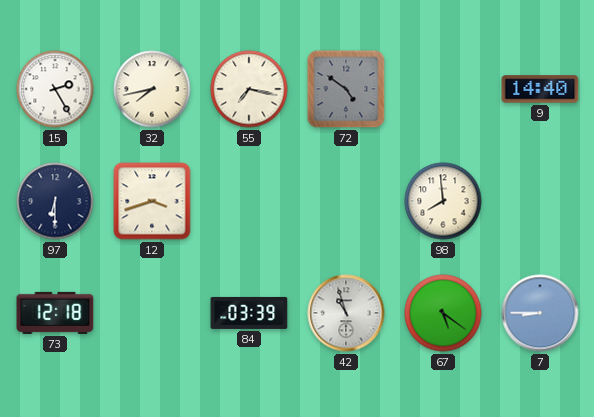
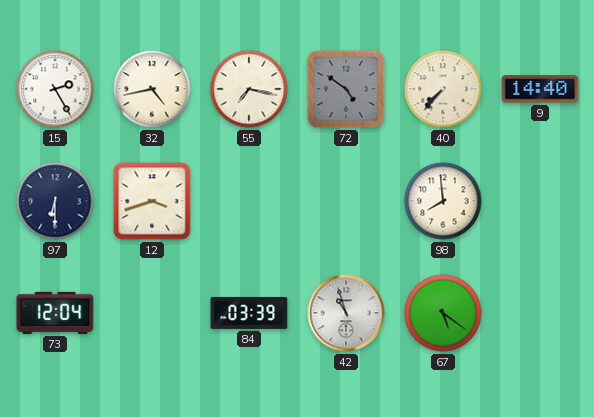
32: 7:43 -> 4:43 (152, 89)
40: none -> 7:37 (443, 89)
73: 12:18 -> 12:04 (55, 313)
7: 8:45 -> none (540, 313)
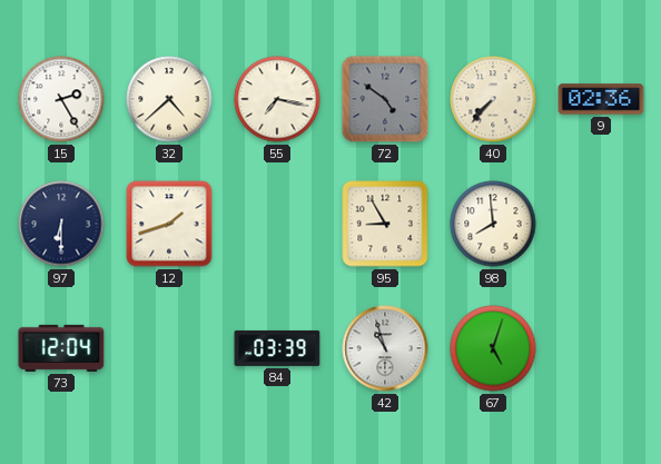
32: 4:43 -> 4:38 (169, 99)
9: 14:40 -> 02:36 (601, 99)
12: 3:42 -> 1:42 (169, 224)
95: none -> 8:55 (385, 224)
67: 5:21 -> 5:03 (493, 348)
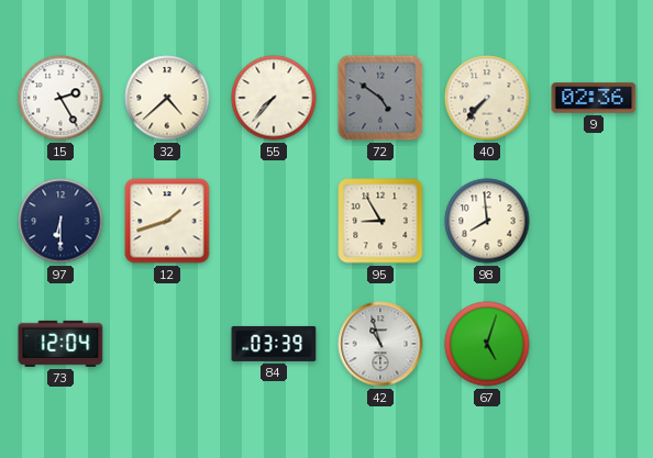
55: 7:17 -> 7:37 (274, 98)
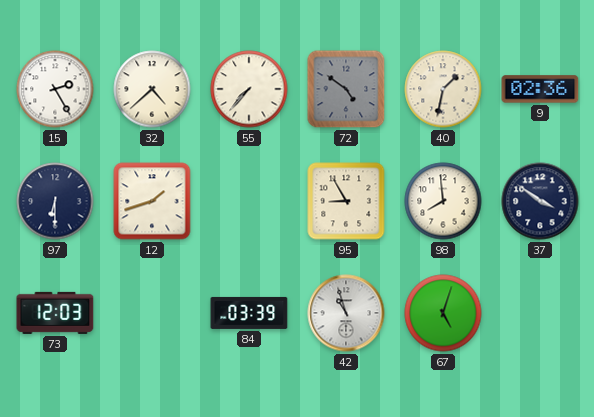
40: 7:37 -> 1:32 (443, 89)
37: none -> 3:51 (540, 201)
73: 12:04 -> 12:03 (55, 313)
